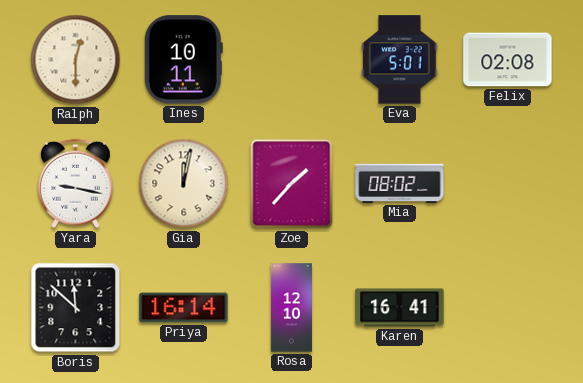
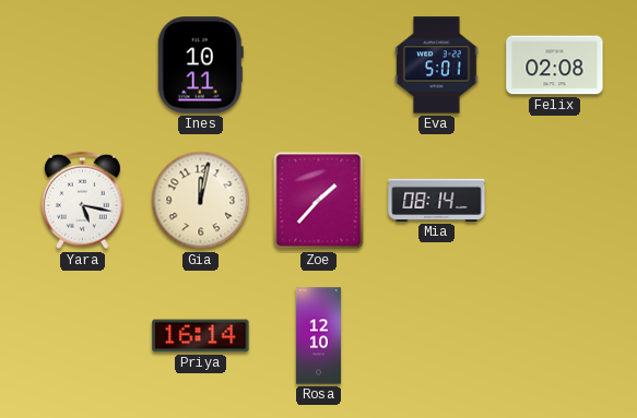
Ralph: 12:30 -> none (76, 60)
Yara: 9:17 -> 5:17 (83, 201)
Mia: 08:02 -> 08:14 (437, 200)
Boris: 11:52 -> none (76, 308)
Karen: 16:41 -> none (400, 308)
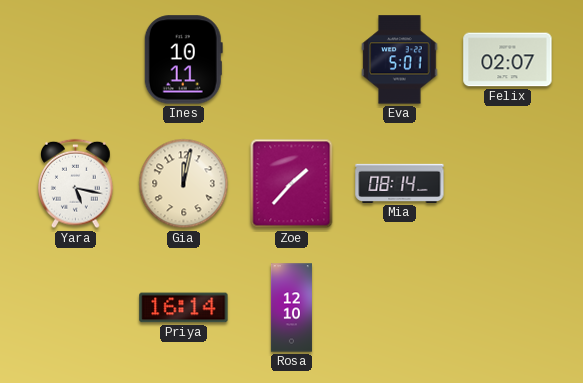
Felix: 02:08 -> 02:07 (508, 60)
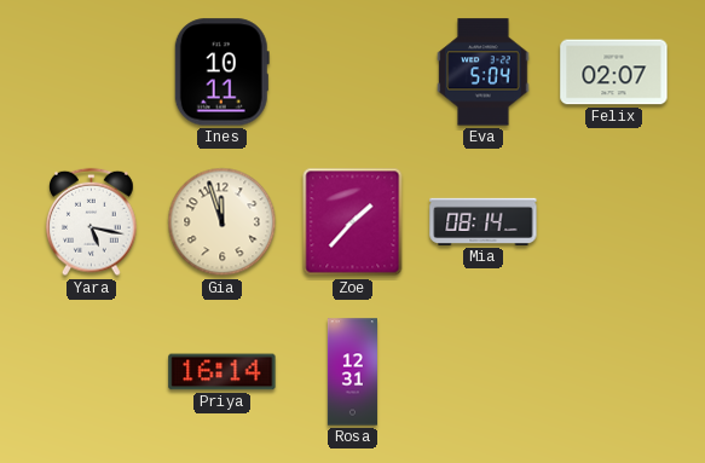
Eva: 5:01 -> 5:04 (484, 73)
Gia: 12:02 -> 11:57 (223, 222)
Rosa: 12:10 -> 12:31 (352, 372)
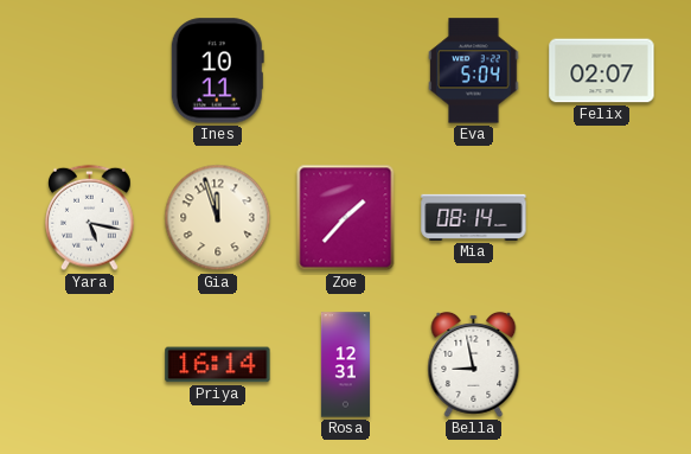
Bella: none -> 8:58 (474, 364)
